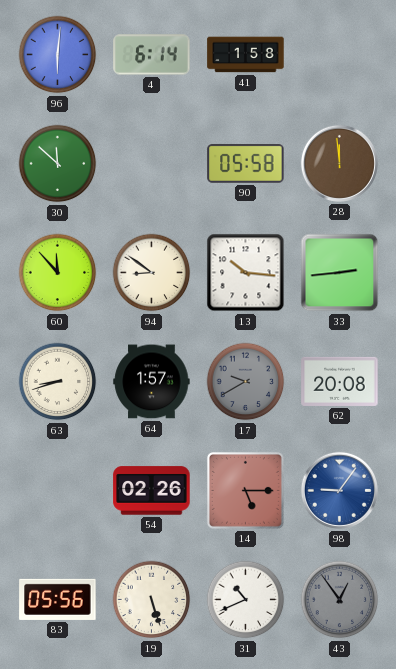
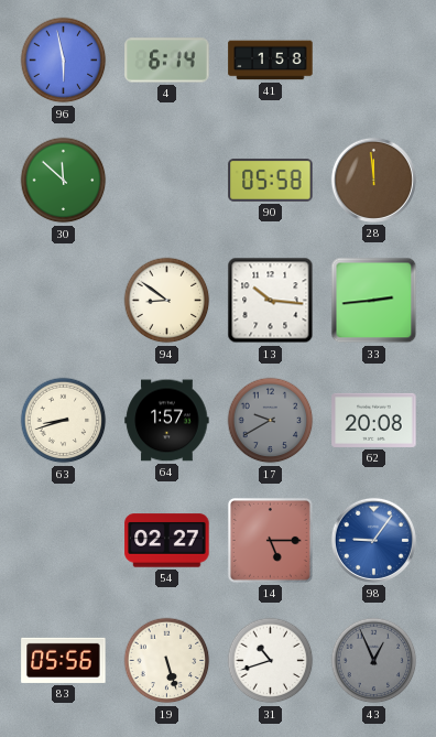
96: 6:01 -> 5:58 (64, 61)
60: 11:53 -> none (58, 273)
54: 02:26 -> 02:27 (167, 541)
31: 10:41 -> 10:42 (271, 661)
43: 12:54 -> 12:56 (374, 661)
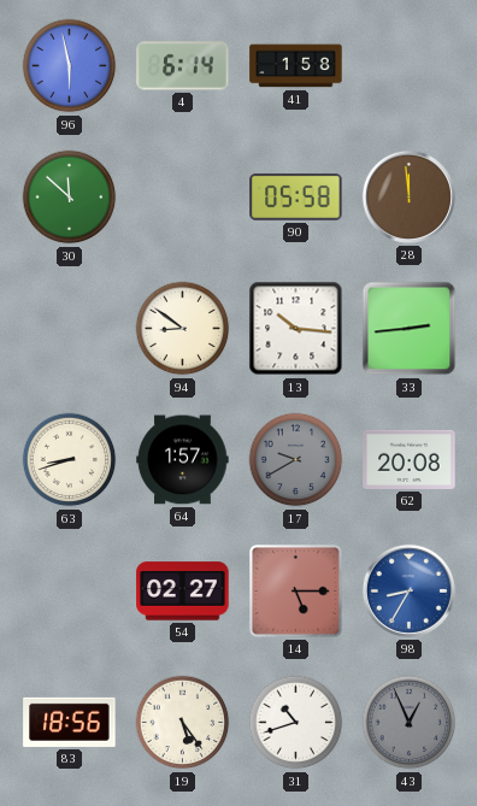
98: 9:06 -> 8:35 (408, 590)
83: 05:56 -> 18:56 (70, 722)
19: 5:27 -> 5:24 (183, 723)
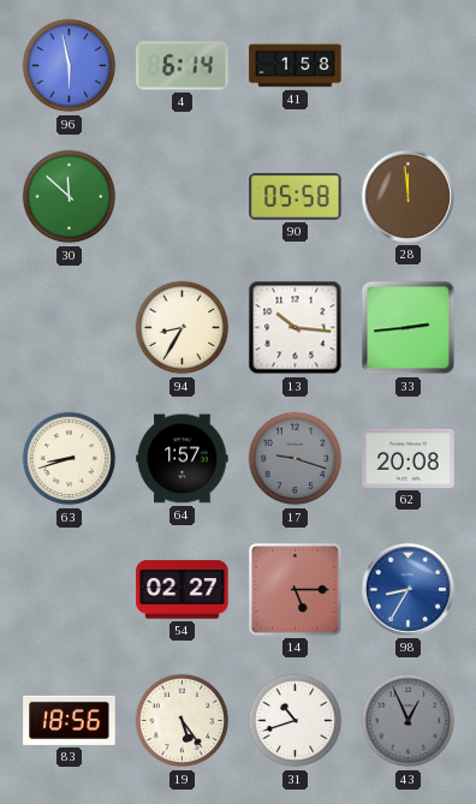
94: 8:51 -> 8:35 (183, 328)
17: 9:40 -> 9:18 (296, 459)
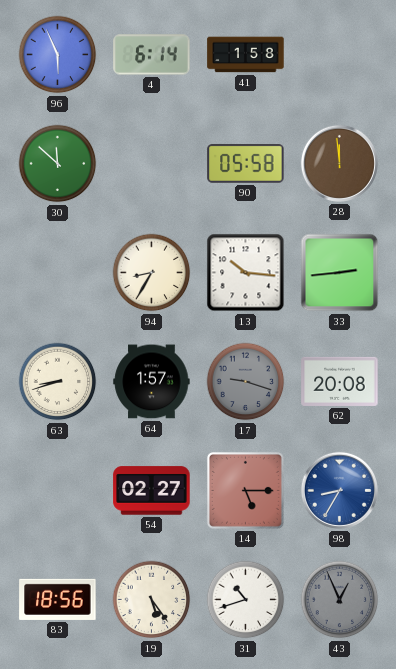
96: 5:58 -> 5:56 (58, 55)
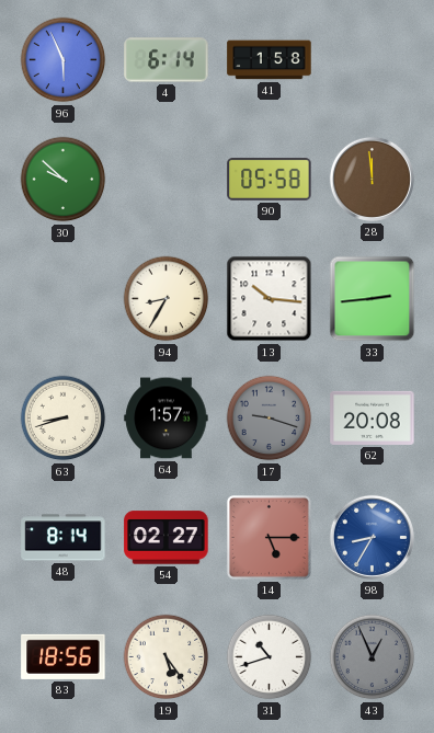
30: 11:52 -> 9:52 (64, 180)
48: none -> 8:14 (64, 538)
